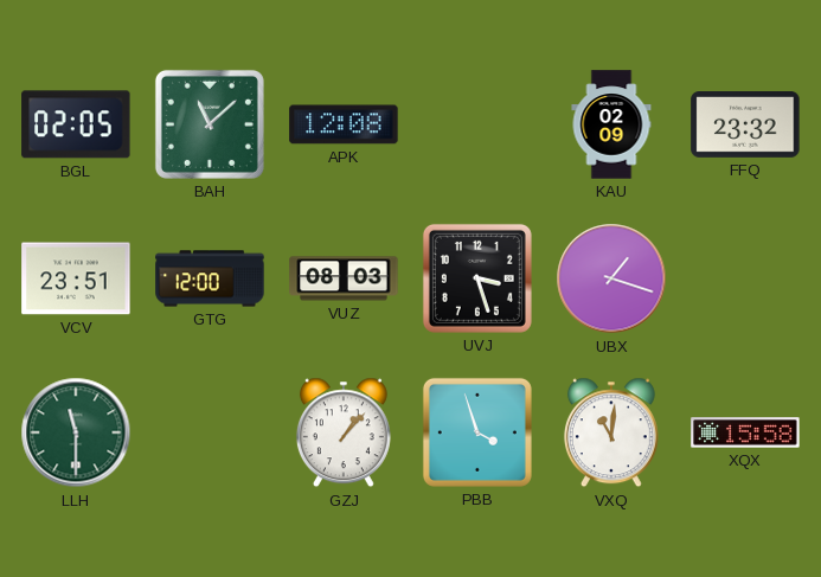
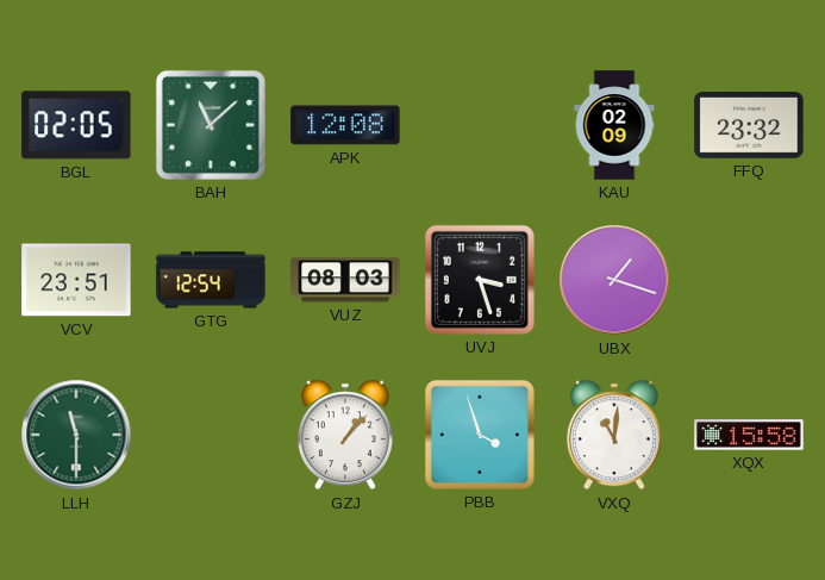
GTG: 12:00 -> 12:54 (211, 280)
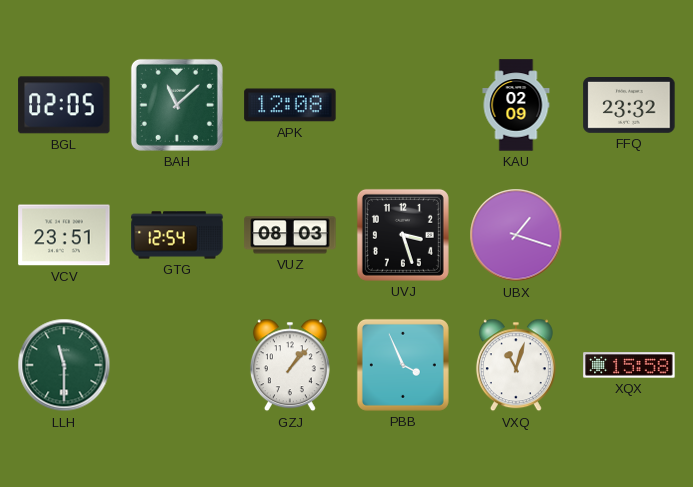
PBB: 3:57 -> 3:56 (403, 365)
VXQ: 11:01 -> 11:03 (516, 365)
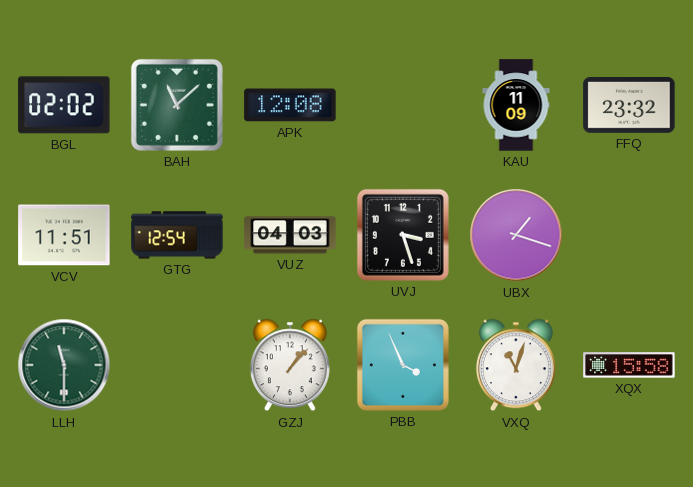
BGL: 02:05 -> 02:02 (64, 105)
KAU: 02:09 -> 11:09 (516, 105)
VCV: 23:51 -> 11:51 (64, 235)
VUZ: 08:03 -> 04:03 (290, 235)
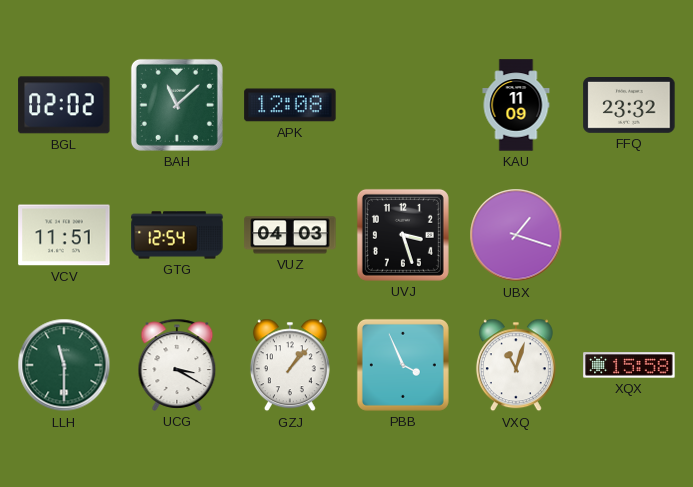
UCG: none -> 3:20 (177, 365)
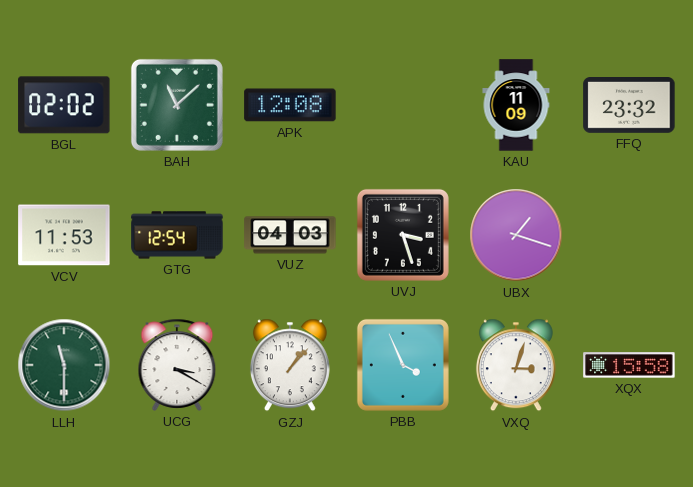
VCV: 11:51 -> 11:53 (64, 235)
VXQ: 11:03 -> 3:03 (516, 365)
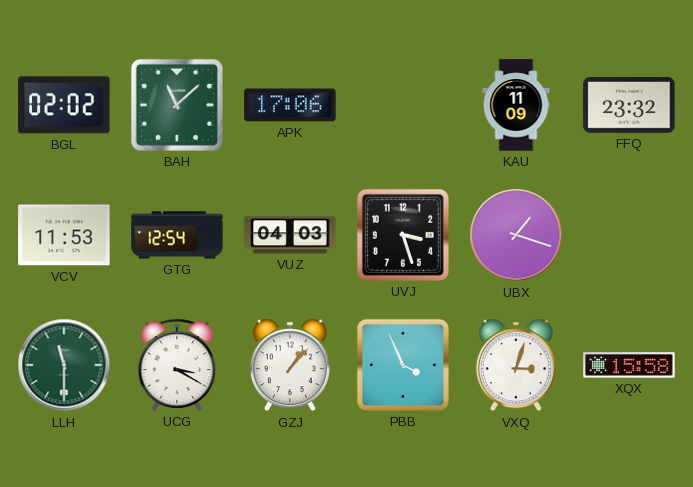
APK: 12:08 -> 17:06 (290, 105)
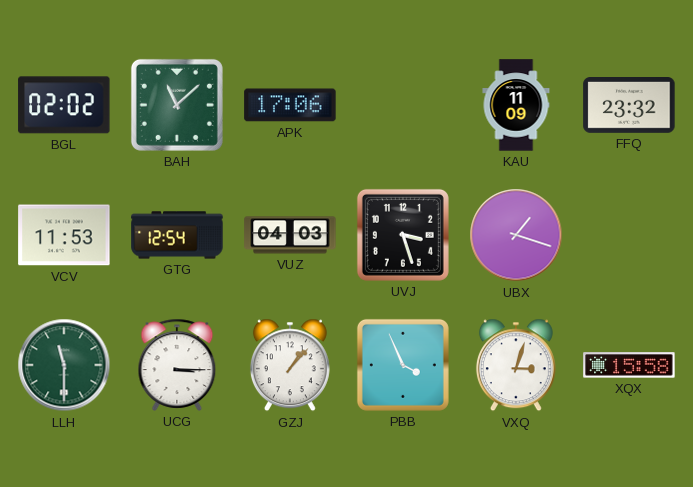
UCG: 3:20 -> 3:15 (177, 365)
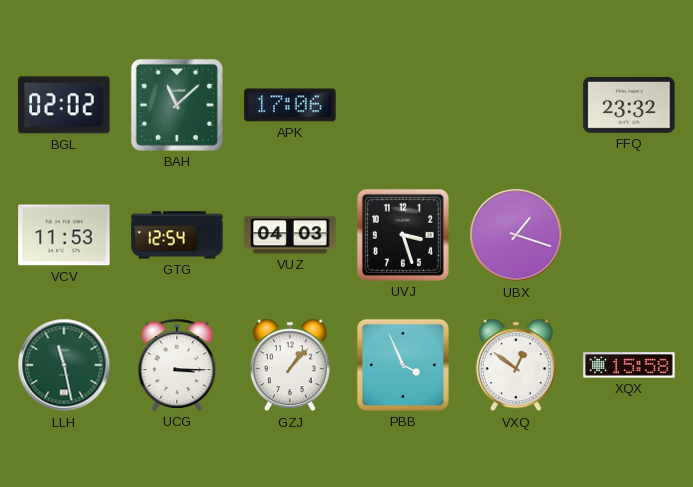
KAU: 11:09 -> none (516, 105)
LLH: 11:30 -> 11:28 (64, 365)
VXQ: 3:03 -> 12:51 (516, 365)
